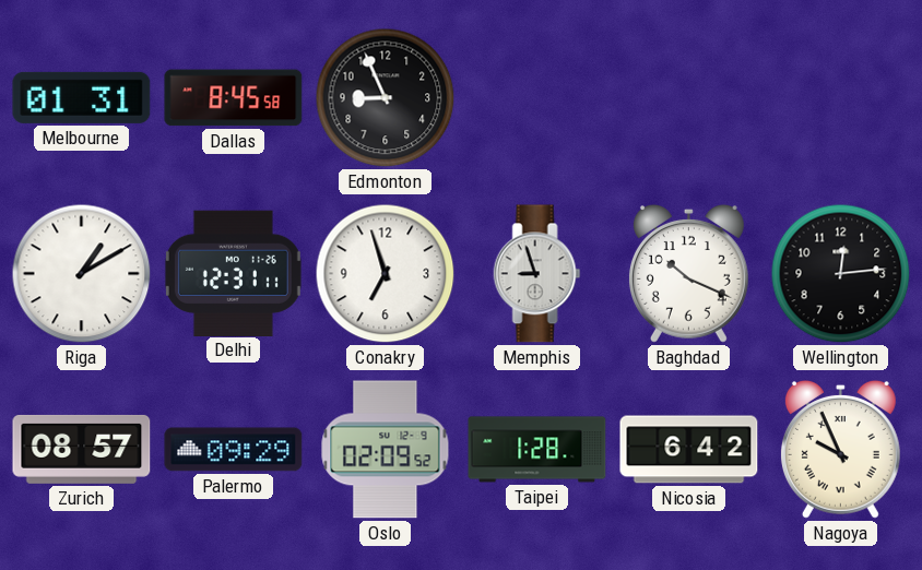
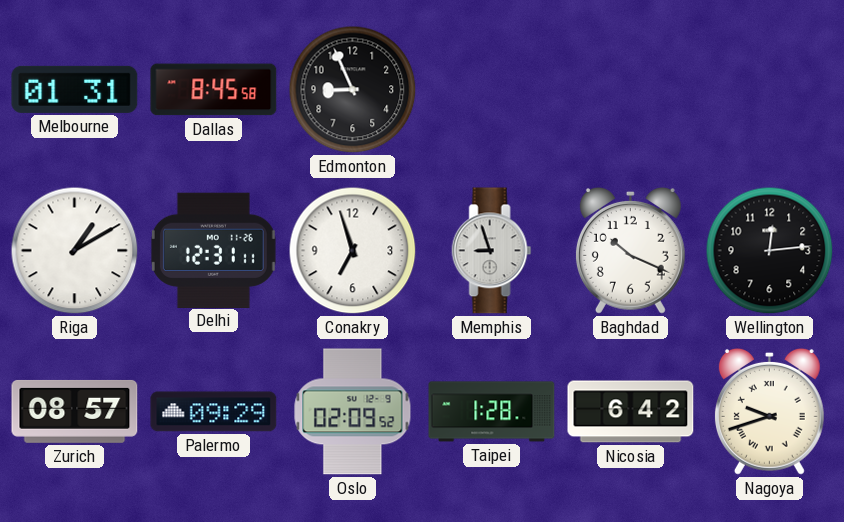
Nagoya: 9:56 -> 9:42 (769, 411)
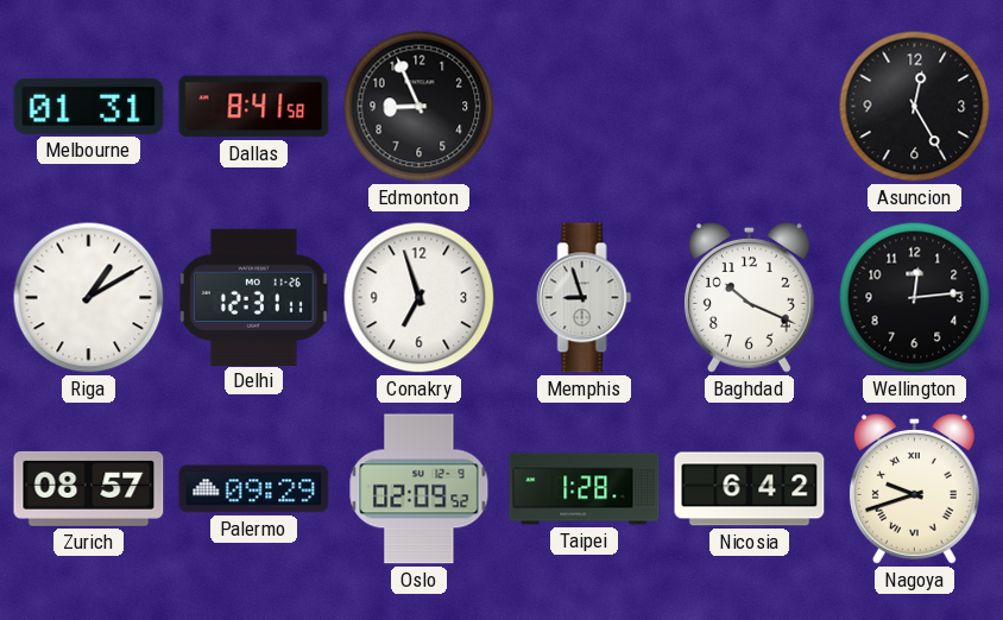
Dallas: 8:45 -> 8:41 (254, 107)
Asuncion: none -> 12:25 (915, 107)
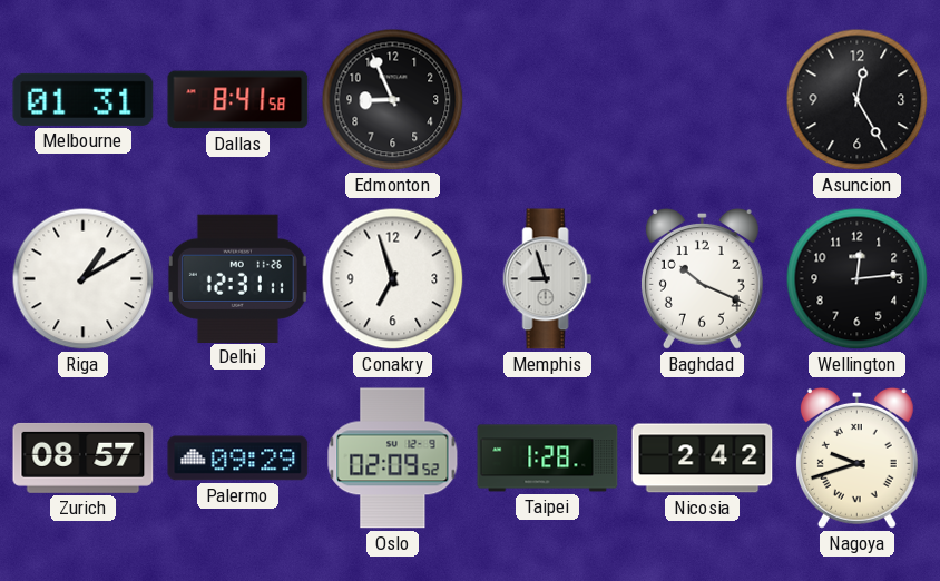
Nicosia: 6:42 -> 2:42 (703, 459)
